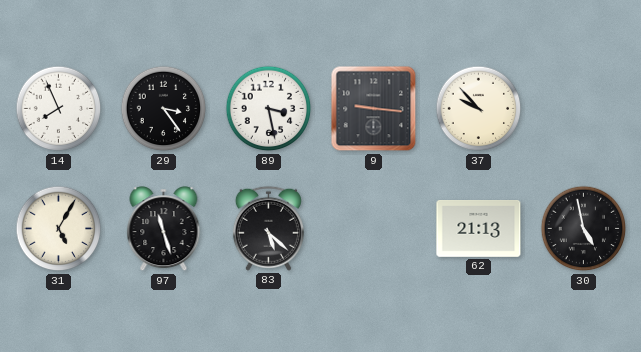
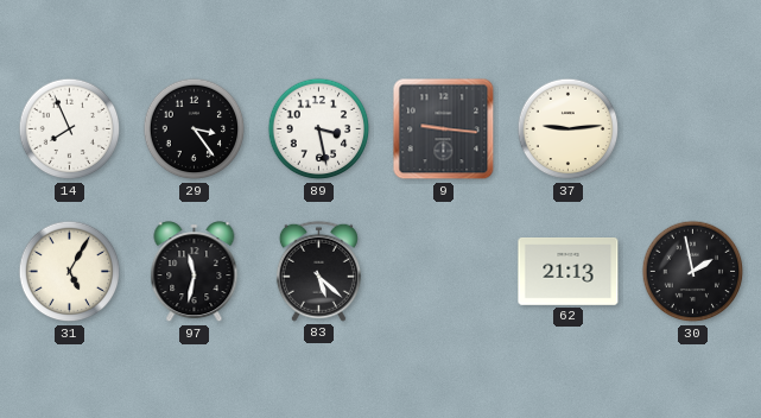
37: 9:53 -> 9:14 (569, 129)
97: 11:27 -> 11:32 (195, 272)
30: 4:58 -> 1:58 (693, 272)
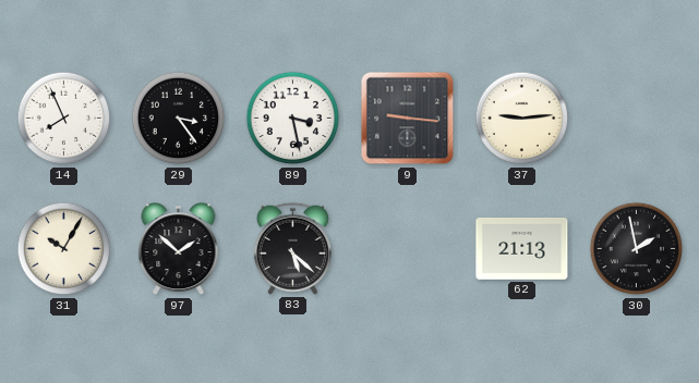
31: 5:05 -> 10:05 (64, 249)
97: 11:32 -> 1:52 (179, 249)
